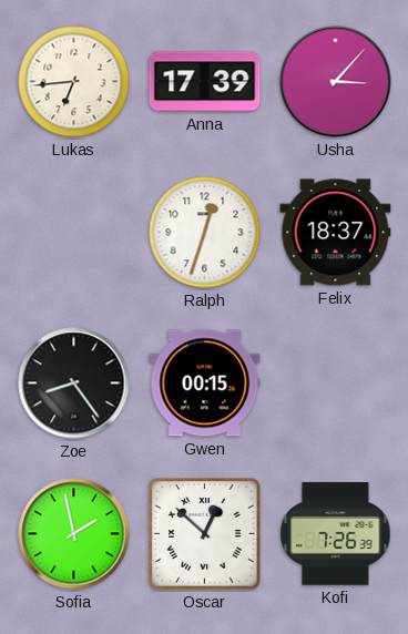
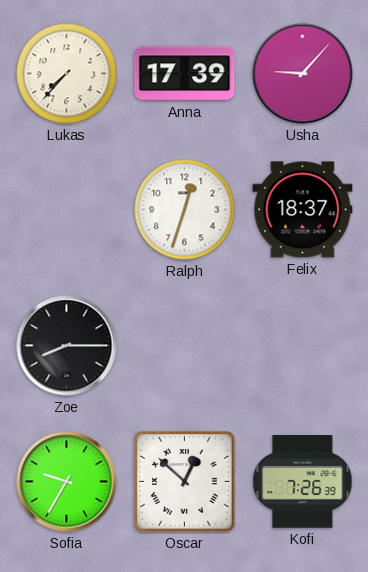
Lukas: 6:44 -> 7:37 (67, 74)
Usha: 3:07 -> 9:07 (303, 74)
Zoe: 8:24 -> 8:15 (67, 346)
Gwen: 00:15 -> none (205, 384)
Sofia: 1:58 -> 9:35 (67, 482)
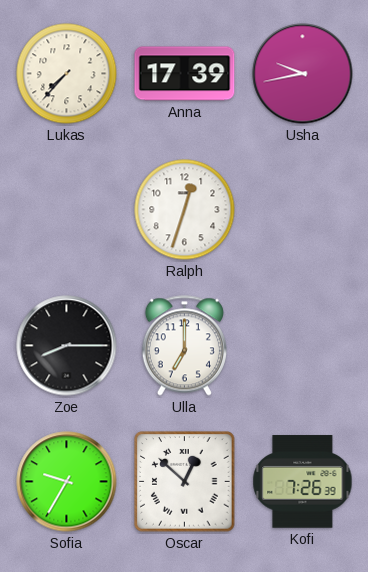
Usha: 9:07 -> 9:43 (303, 74)
Felix: 18:37 -> none (303, 210)
Ulla: none -> 7:00 (184, 346)
